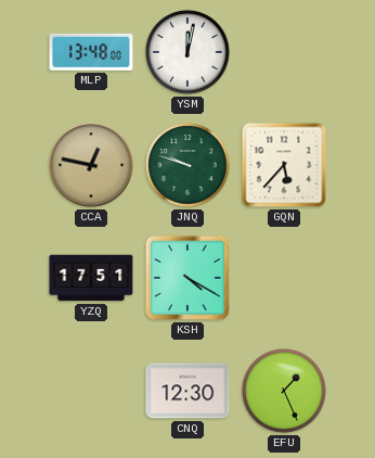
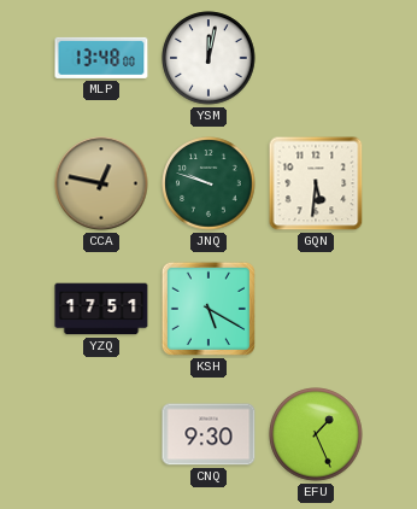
GQN: 5:37 -> 5:31 (316, 183)
KSH: 4:20 -> 5:20 (208, 309)
CNQ: 12:30 -> 9:30 (208, 434)
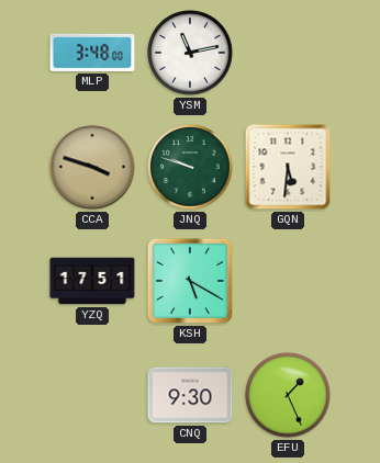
MLP: 13:48 -> 3:48 (92, 53)
YSM: 12:02 -> 11:13 (190, 53)
CCA: 12:47 -> 3:48 (92, 167)
